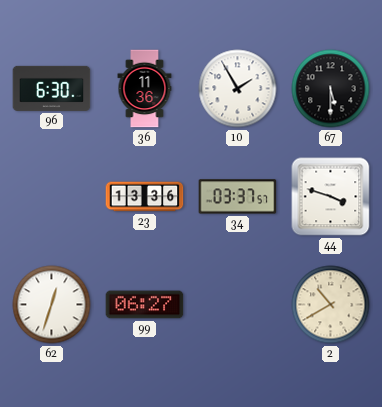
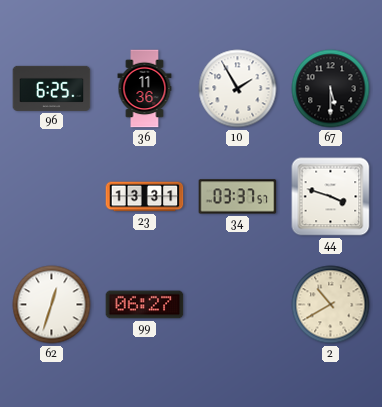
96: 6:30 -> 6:25 (52, 88)
23: 13:36 -> 13:31 (145, 197)
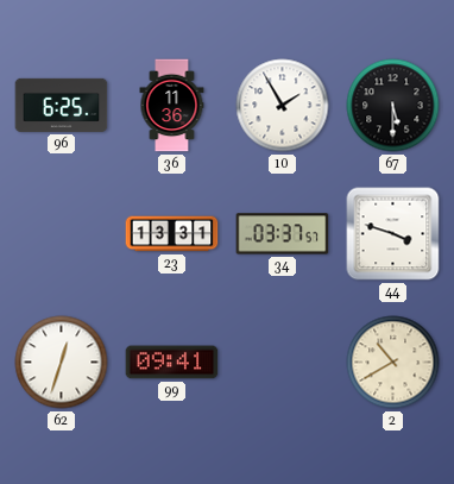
99: 06:27 -> 09:41 (172, 363)
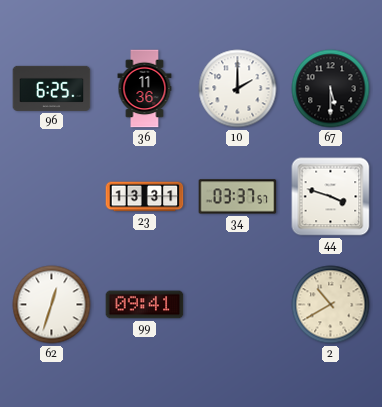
10: 1:55 -> 2:00 (238, 89)
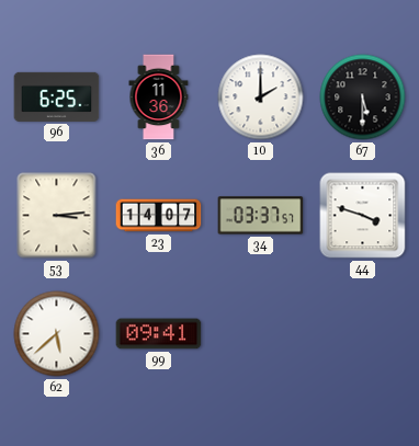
53: none -> 3:14 (57, 216)
23: 13:31 -> 14:07 (159, 216)
62: 12:33 -> 5:38 (57, 334)
2: 10:40 -> none (331, 305)
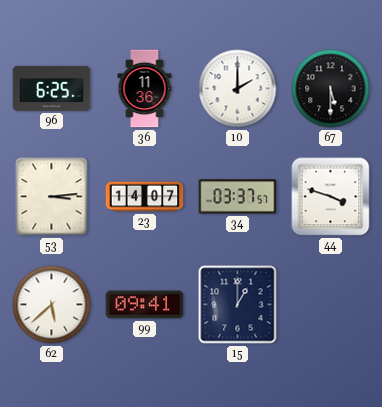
15: none -> 1:00 (238, 305)
